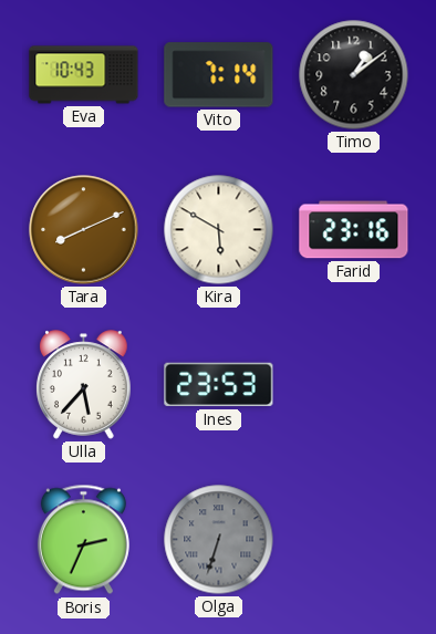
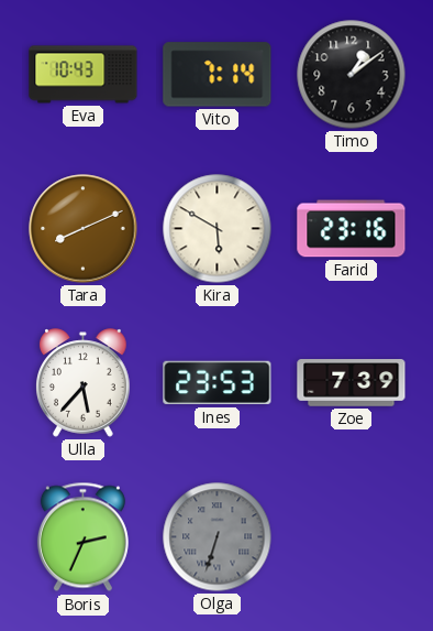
Zoe: none -> 7:39 (352, 383)
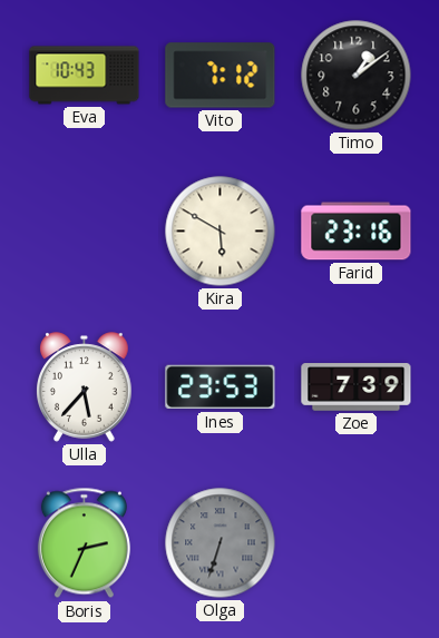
Vito: 7:14 -> 7:12 (221, 76)
Tara: 8:11 -> none (84, 229)
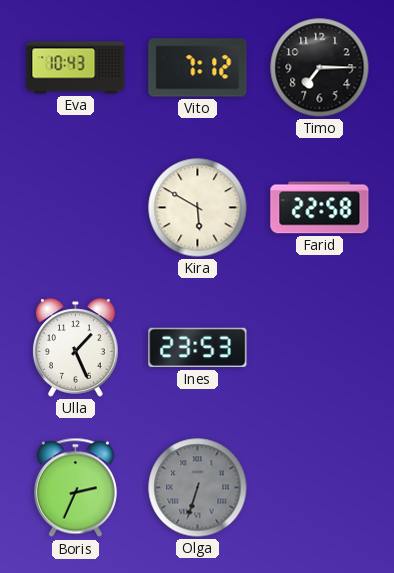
Timo: 1:09 -> 7:15 (320, 68)
Farid: 23:16 -> 22:58 (320, 208)
Ulla: 5:37 -> 1:26 (76, 348)
Zoe: 7:39 -> none (357, 387)
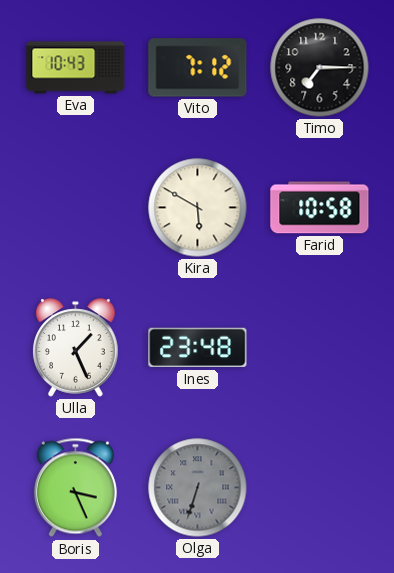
Farid: 22:58 -> 10:58 (320, 208)
Ines: 23:53 -> 23:48 (198, 348)
Boris: 2:34 -> 3:26 (75, 488)
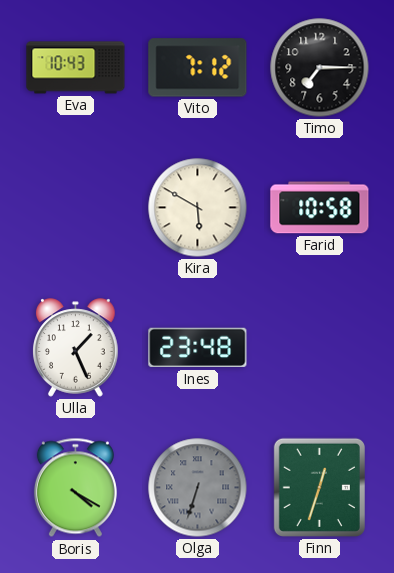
Boris: 3:26 -> 4:20 (75, 488)
Finn: none -> 12:33 (319, 487)
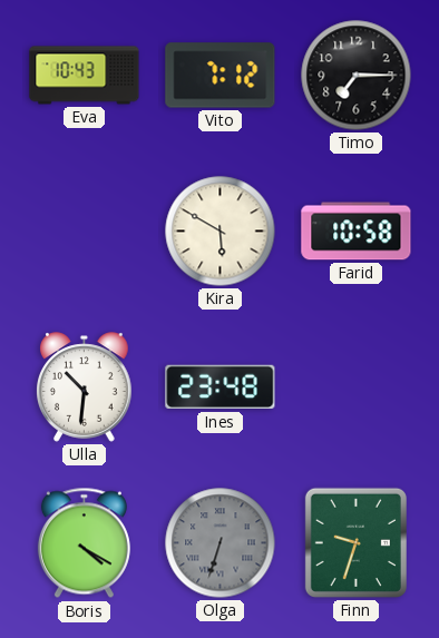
Ulla: 1:26 -> 10:31 (85, 387)
Finn: 12:33 -> 9:33 (355, 542)
